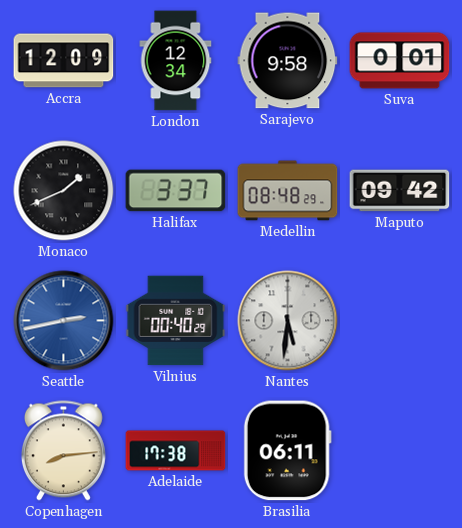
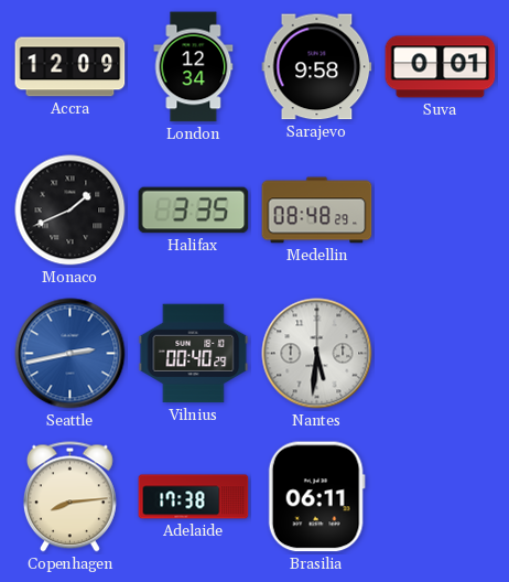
Halifax: 3:37 -> 3:35 (194, 211)
Maputo: 09:42 -> none (400, 191)
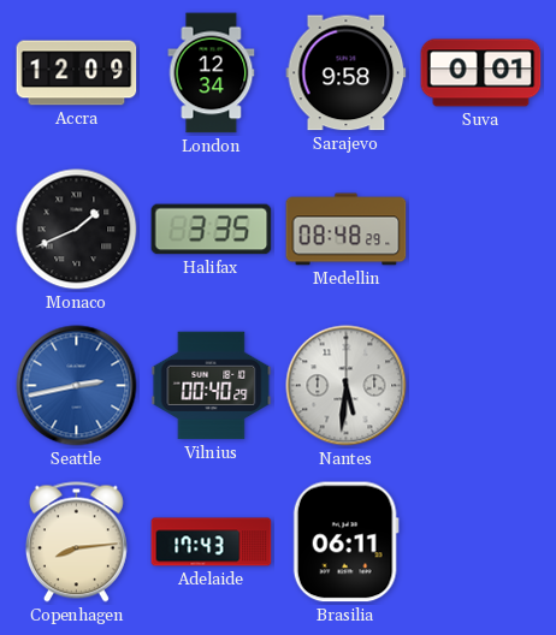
Adelaide: 17:38 -> 17:43 (212, 542)
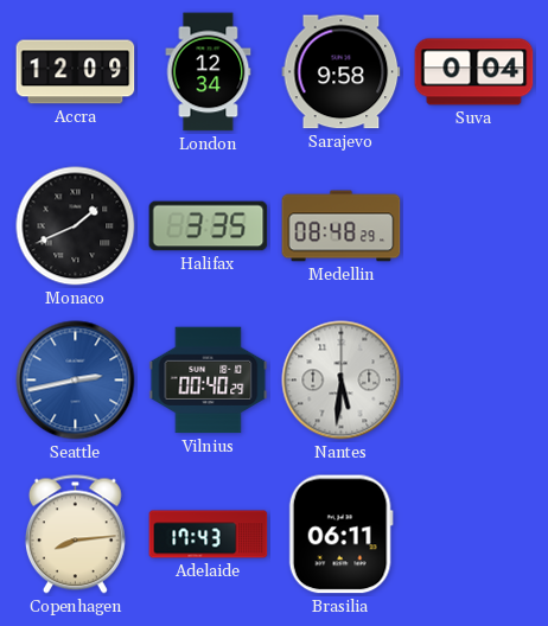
Suva: 0:01 -> 0:04 (474, 72)
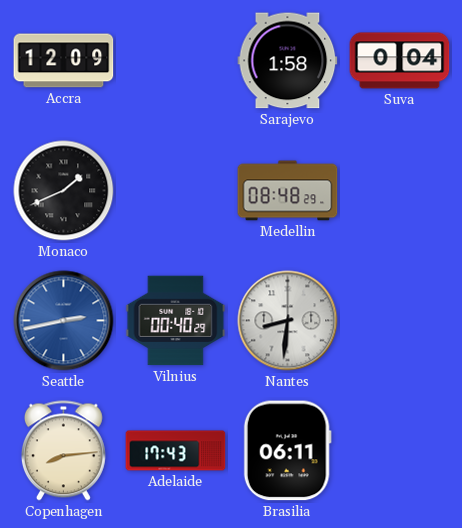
London: 12:34 -> none (209, 72)
Sarajevo: 9:58 -> 1:58 (288, 61)
Halifax: 3:35 -> none (209, 226)
Nantes: 5:31 -> 8:31 (288, 321)
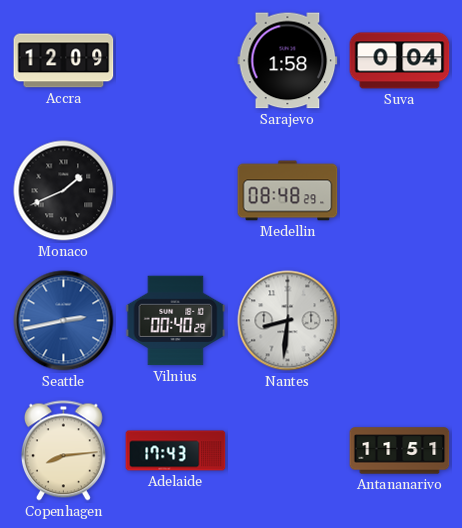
Brasilia: 06:11 -> none (287, 451)
Antananarivo: none -> 11:51 (400, 451)
